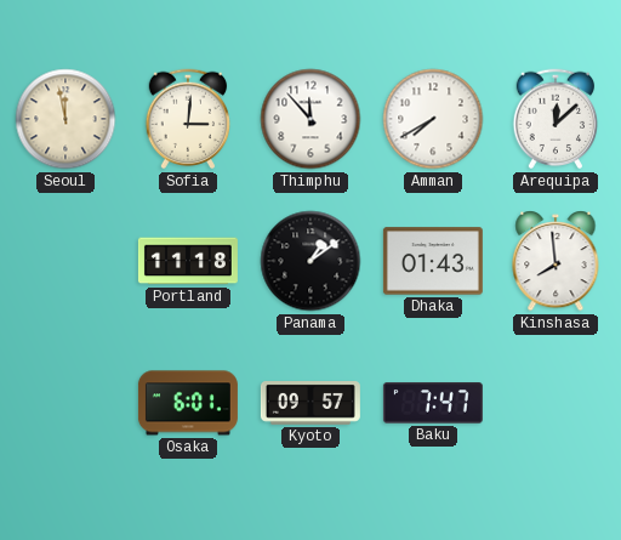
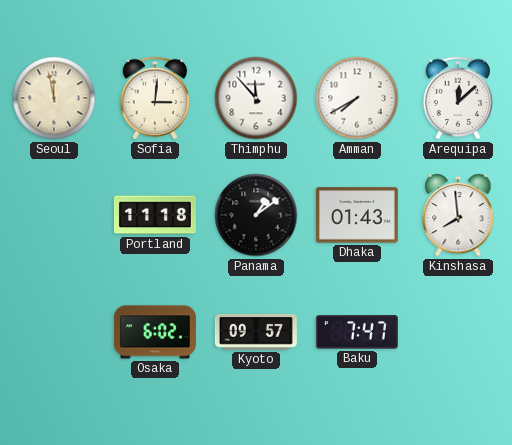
Osaka: 6:01 -> 6:02 (155, 332)
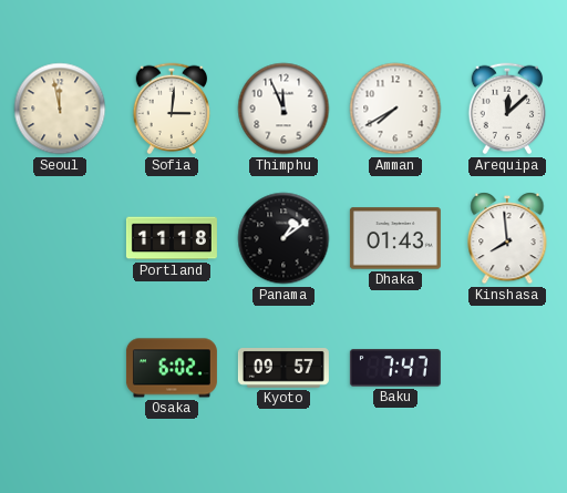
Thimphu: 11:53 -> 11:56 (283, 109)
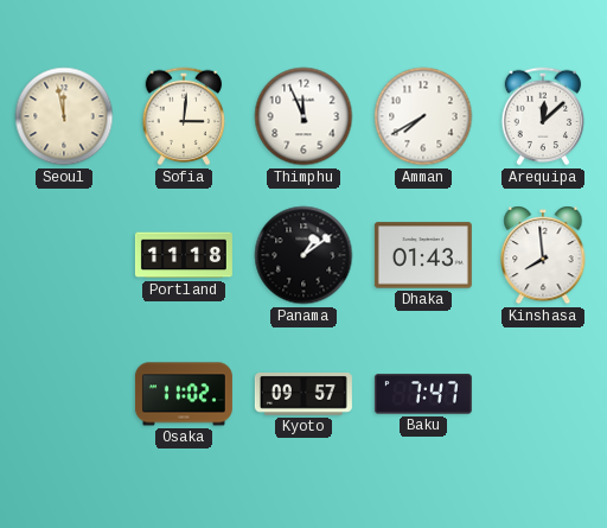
Osaka: 6:02 -> 11:02 (184, 394)
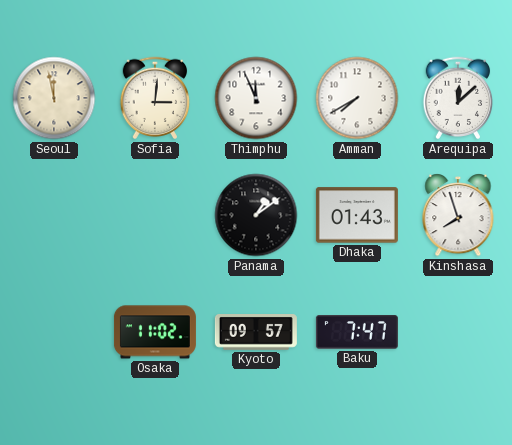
Portland: 11:18 -> none (184, 255)
Kinshasa: 7:59 -> 7:57 (458, 215)
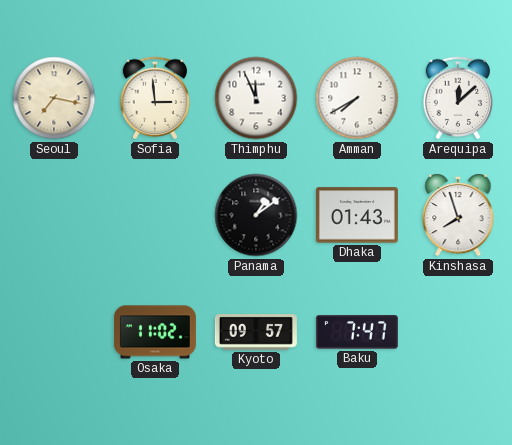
Seoul: 11:58 -> 7:17 (54, 98)
Sofia: 3:01 -> 2:59 (155, 98)
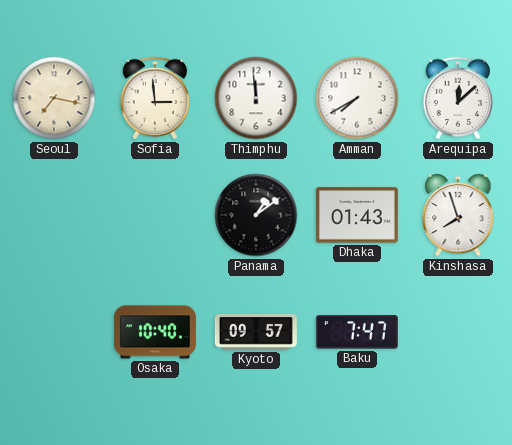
Thimphu: 11:56 -> 11:59 (256, 98)
Osaka: 11:02 -> 10:40 (155, 332)
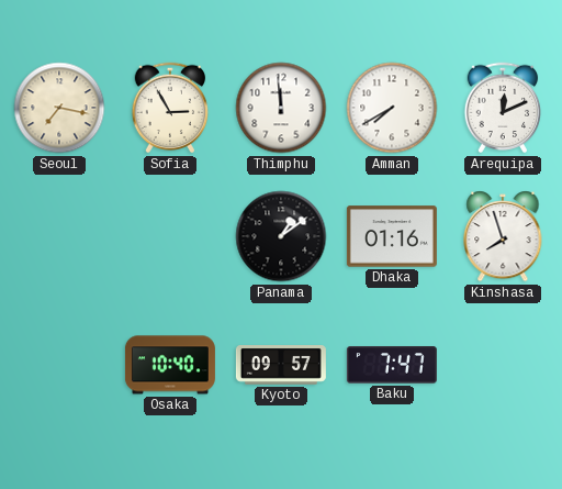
Sofia: 2:59 -> 2:55 (170, 108)
Arequipa: 12:08 -> 12:11 (503, 108)
Dhaka: 01:43 -> 01:16 (392, 236)
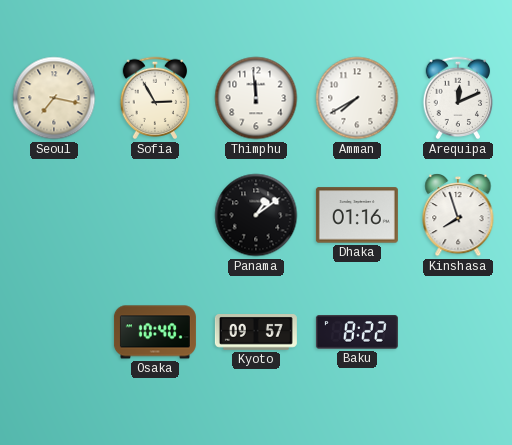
Baku: 7:47 -> 8:22 (357, 332)
